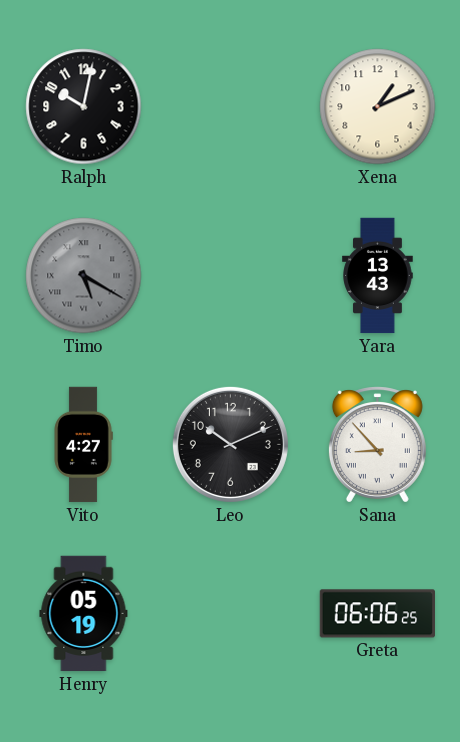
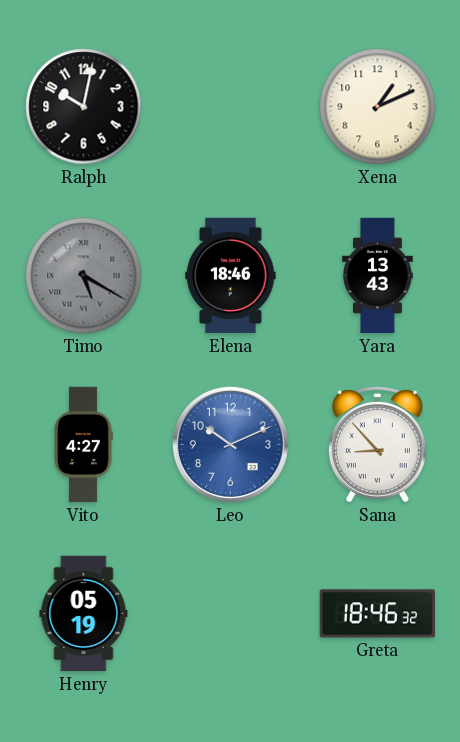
Elena: none -> 18:46 (231, 276)
Leo dial: black -> blue (230, 444)
Greta: 06:06 -> 18:46 (377, 614)
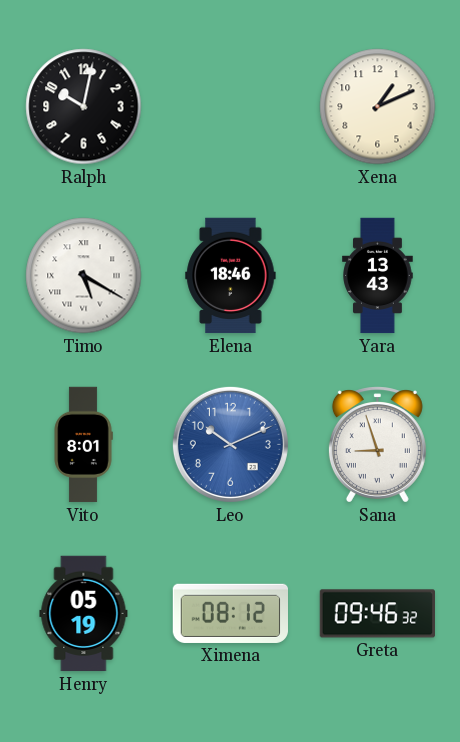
Timo dial: grey -> white (84, 276)
Vito: 4:27 -> 8:01 (83, 445)
Sana: 8:53 -> 8:57 (377, 445)
Ximena: none -> 08:12 (230, 613)
Greta: 18:46 -> 09:46 (377, 614)
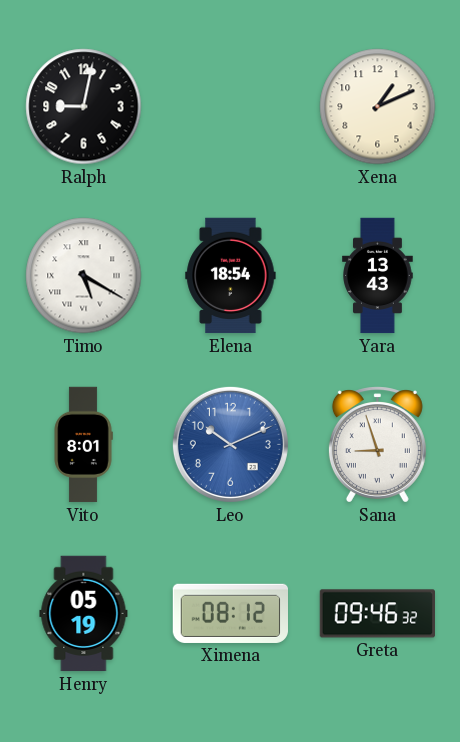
Ralph: 10:02 -> 9:02 (84, 107)
Elena: 18:46 -> 18:54 (231, 276)
